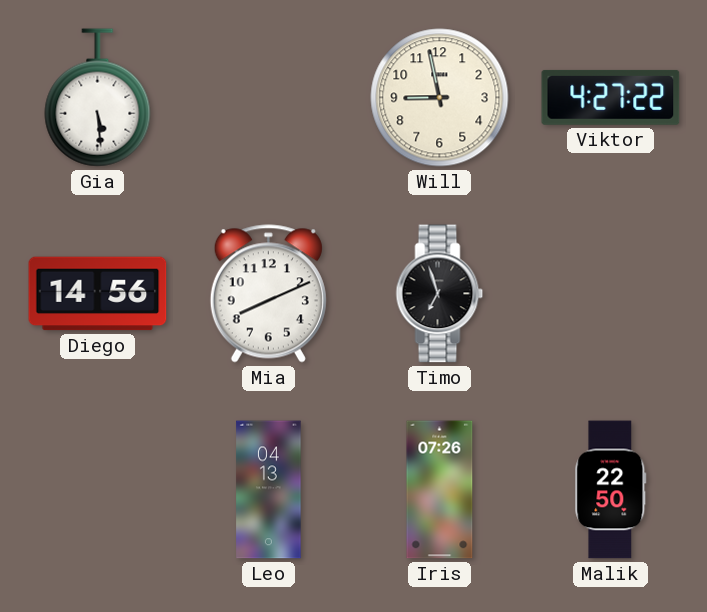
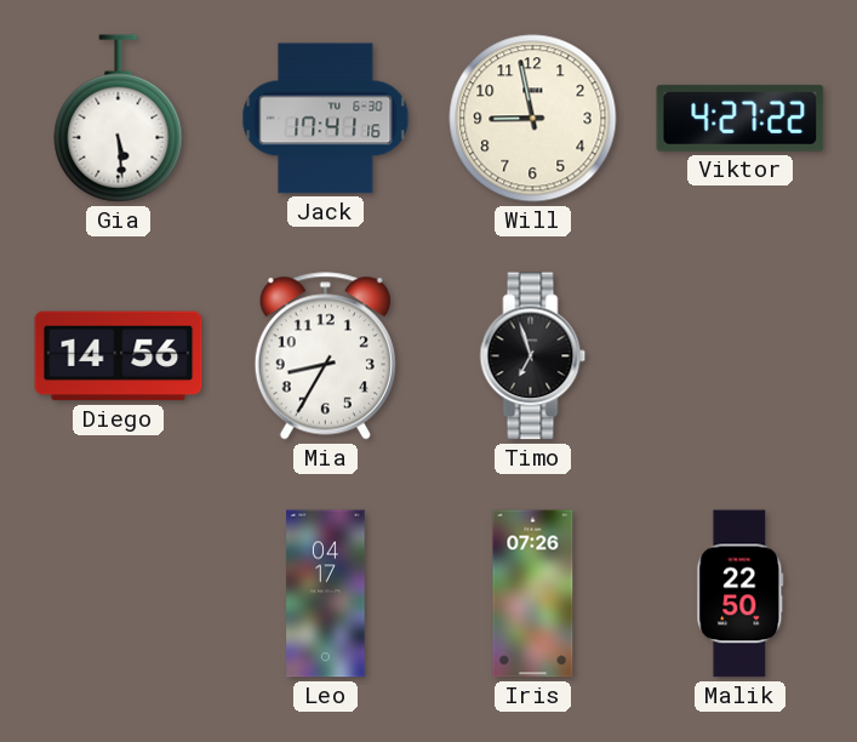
Jack: none -> 17:41 (326, 119)
Mia: 8:11 -> 8:35 (325, 356)
Leo: 04:13 -> 04:17 (326, 594)
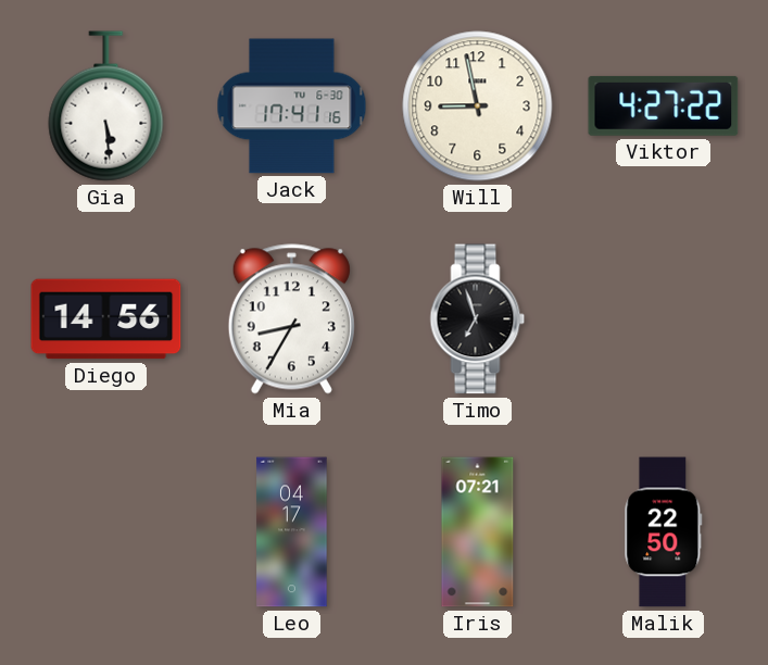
Iris: 07:26 -> 07:21 (478, 532)
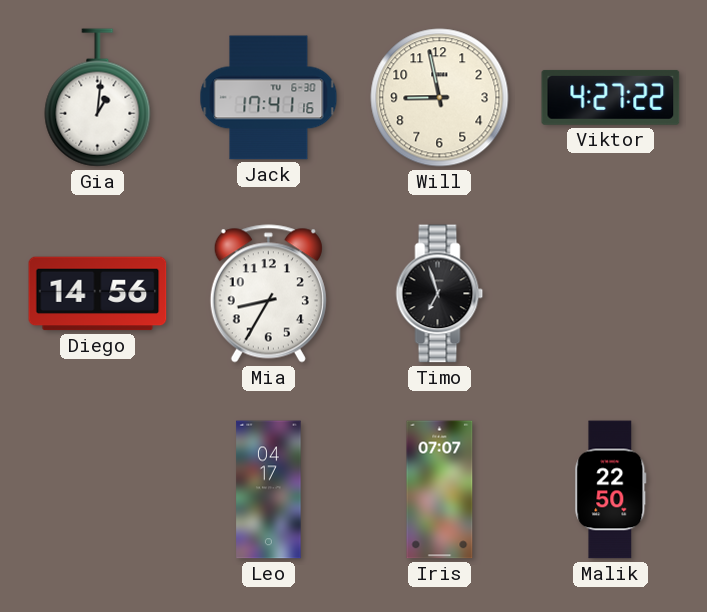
Gia: 5:29 -> 1:01 (98, 98)
Iris: 07:21 -> 07:07 (440, 490)
